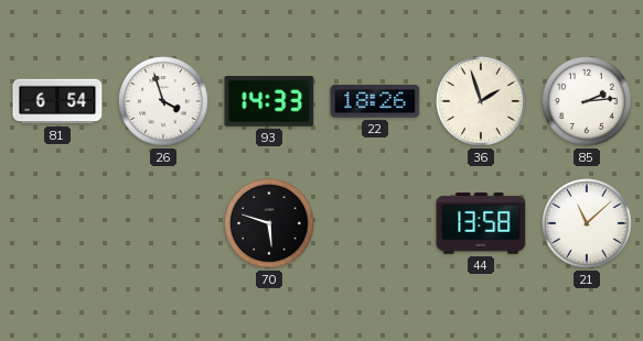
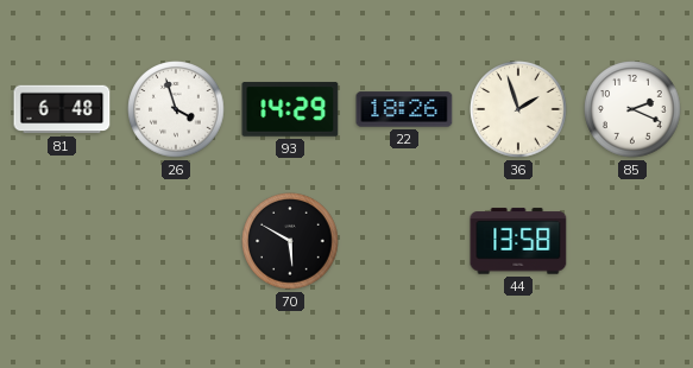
81: 6:54 -> 6:48 (62, 109)
93: 14:33 -> 14:29 (290, 109)
85: 2:14 -> 2:19 (632, 109)
70: 5:48 -> 5:50 (290, 241)
21: 11:08 -> none (587, 223)
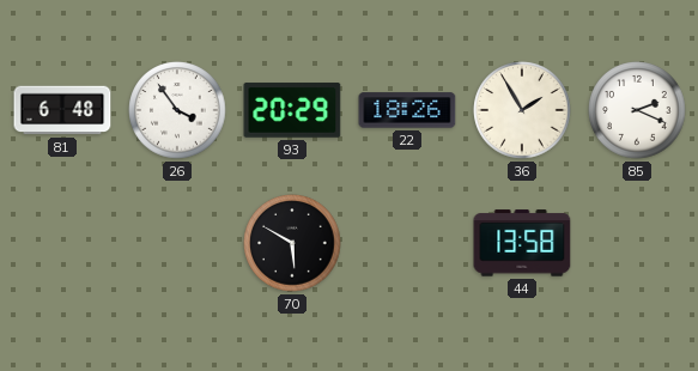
26: 3:57 -> 3:54 (177, 110)
93: 14:29 -> 20:29 (292, 110)
36: 1:57 -> 1:55 (522, 110)
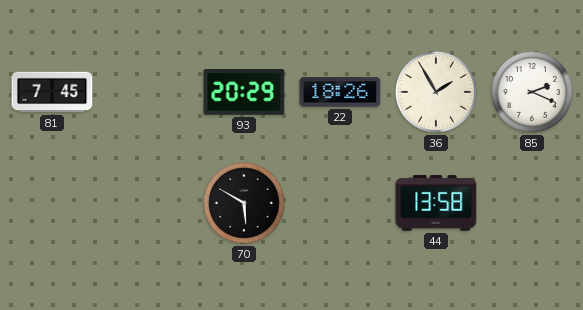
81: 6:48 -> 7:45 (52, 92)
26: 3:54 -> none (177, 110)
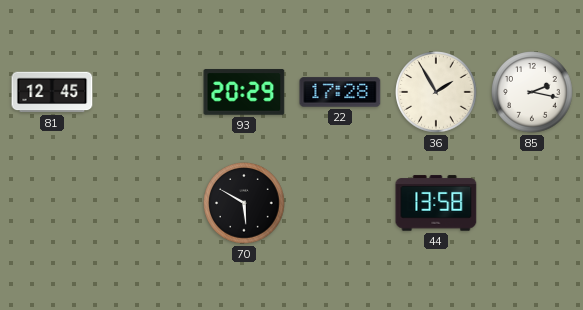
81: 7:45 -> 12:45 (52, 92)
22: 18:26 -> 17:28 (340, 92)
85: 2:19 -> 2:17 (532, 92)
